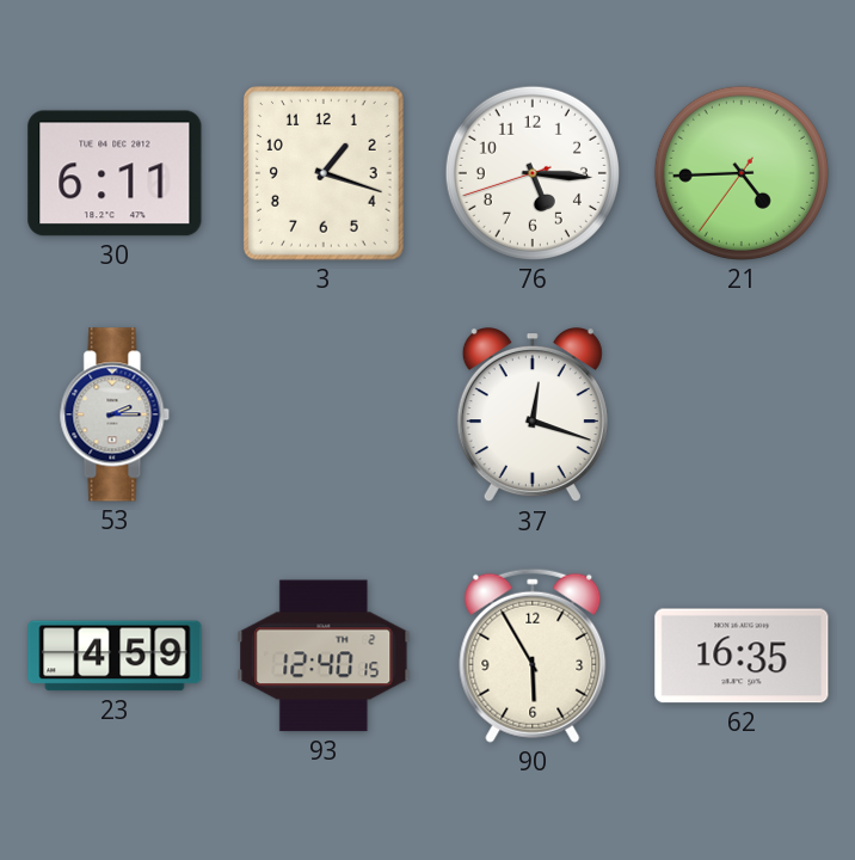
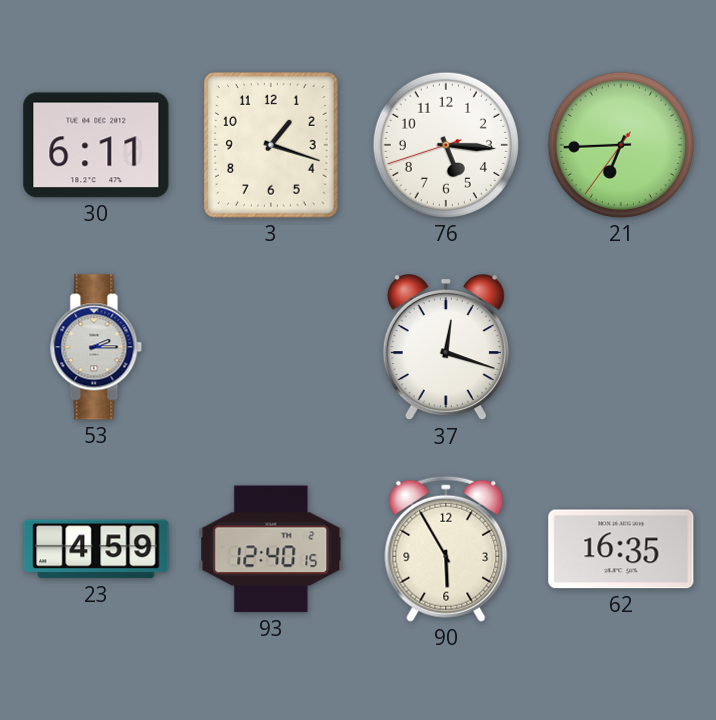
21: 4:44 -> 6:44 (621, 145)
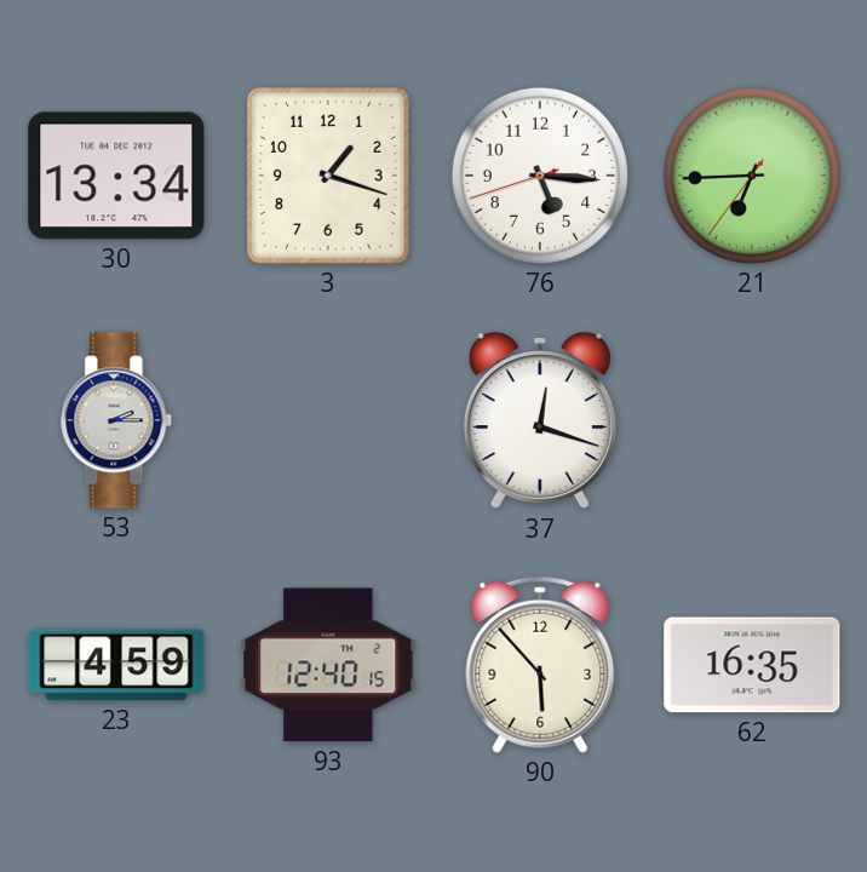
30: 6:11 -> 13:34 (116, 176)
90: 5:55 -> 5:53 (540, 665)
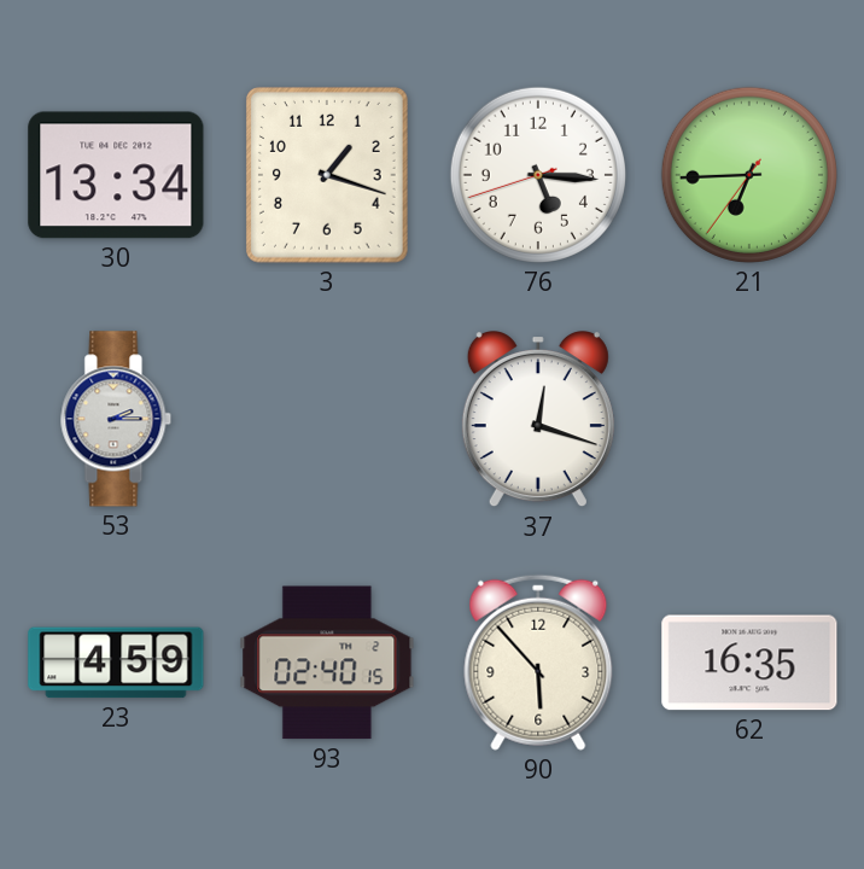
93: 12:40 -> 02:40 (327, 663)
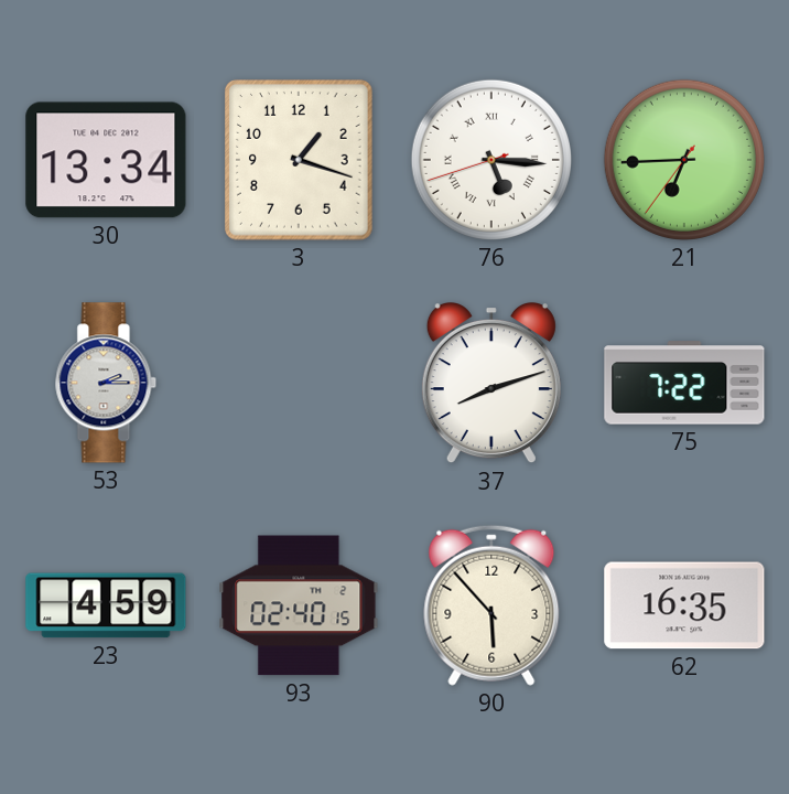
76 numerals: Arabic -> Roman (491, 160)
37: 12:18 -> 8:12 (491, 384)
75: none -> 7:22 (684, 383)
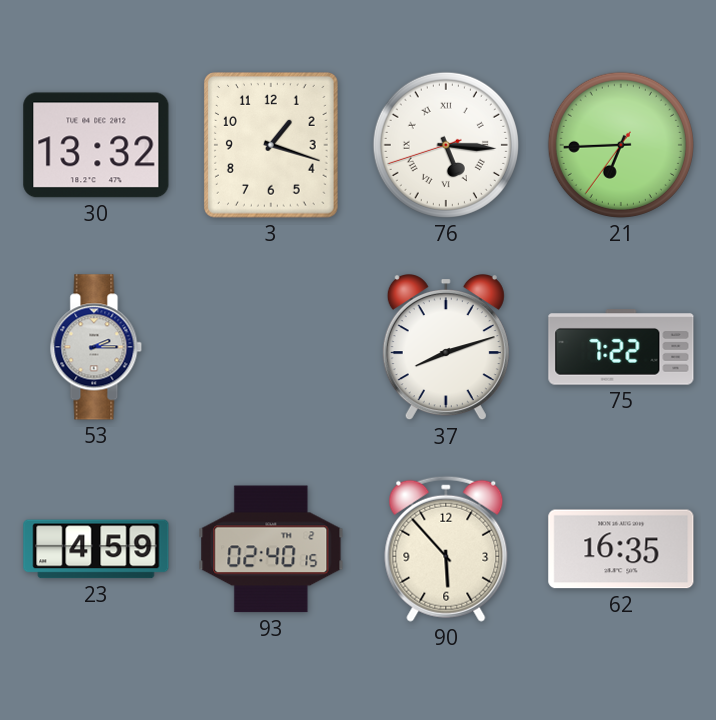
30: 13:34 -> 13:32 (96, 145)
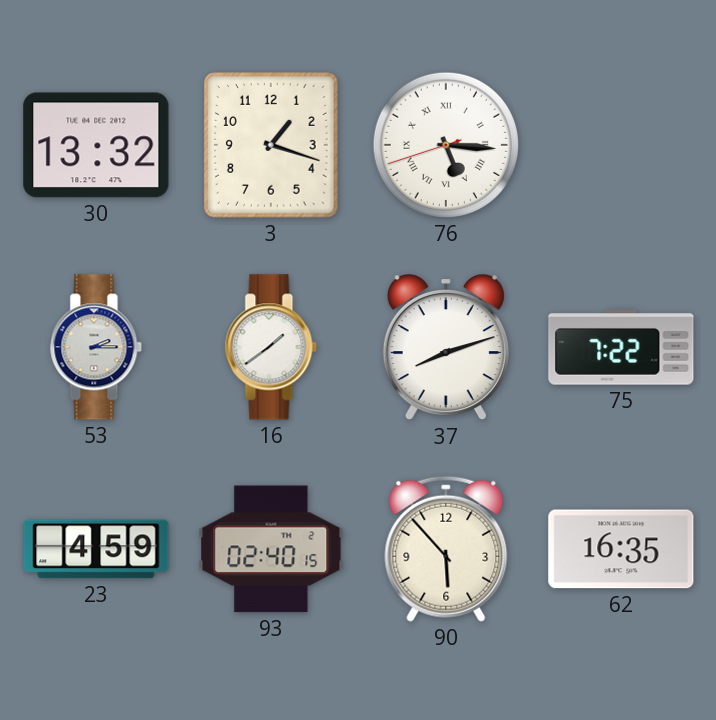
21: 6:44 -> none (621, 145)
16: none -> 1:39 (271, 347)
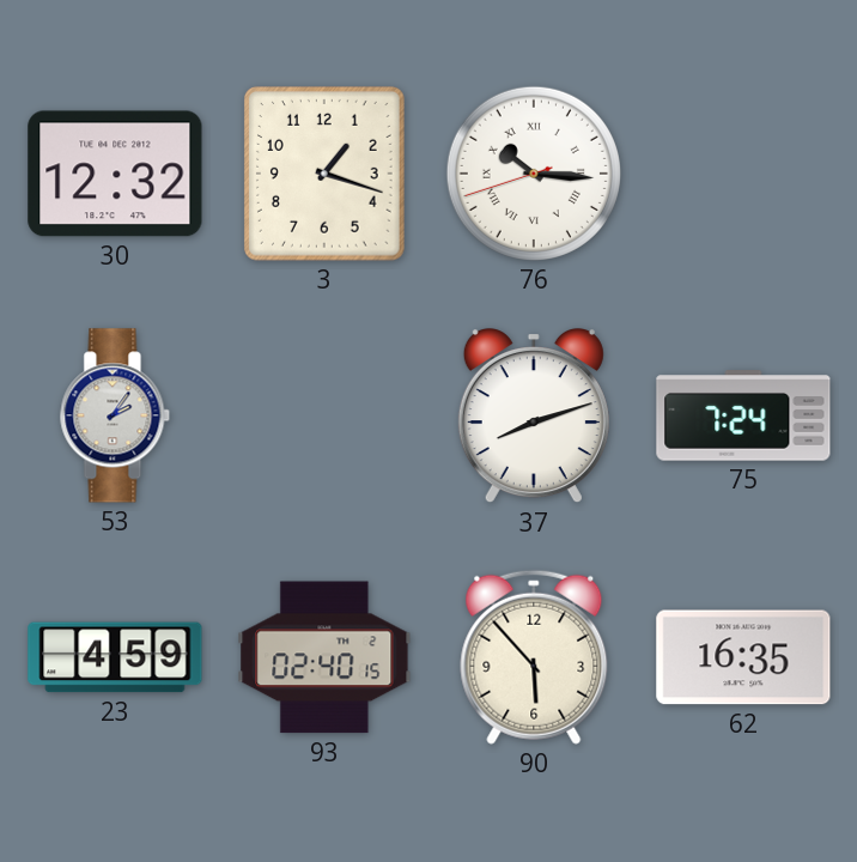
30: 13:32 -> 12:32 (115, 174)
76: 5:15 -> 10:15 (534, 174)
53: 2:15 -> 2:06 (115, 415)
16: 1:39 -> none (271, 347)
75: 7:22 -> 7:24 (743, 415)
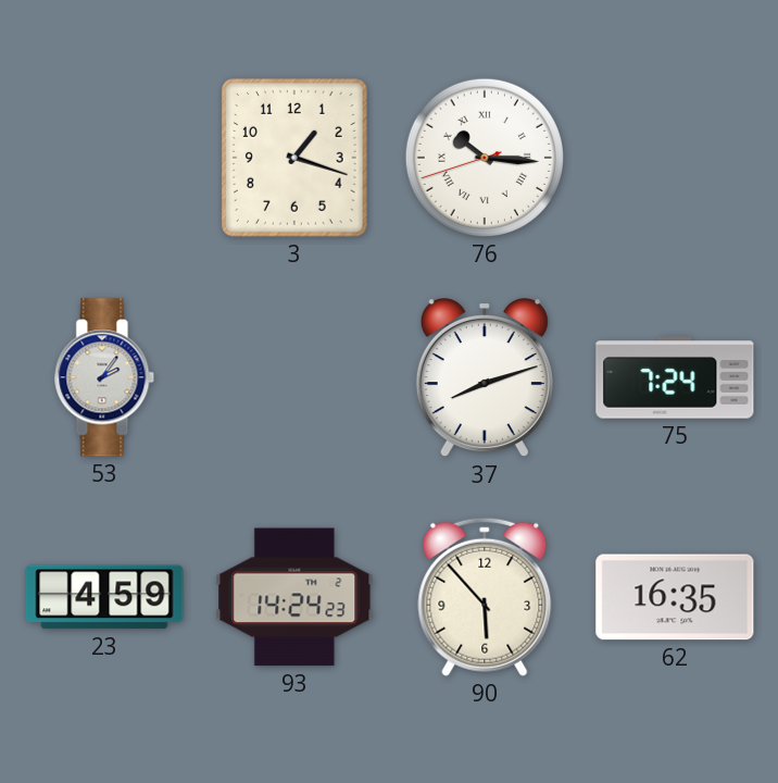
30: 12:32 -> none (115, 174)
93: 02:40 -> 14:24 (294, 597)
